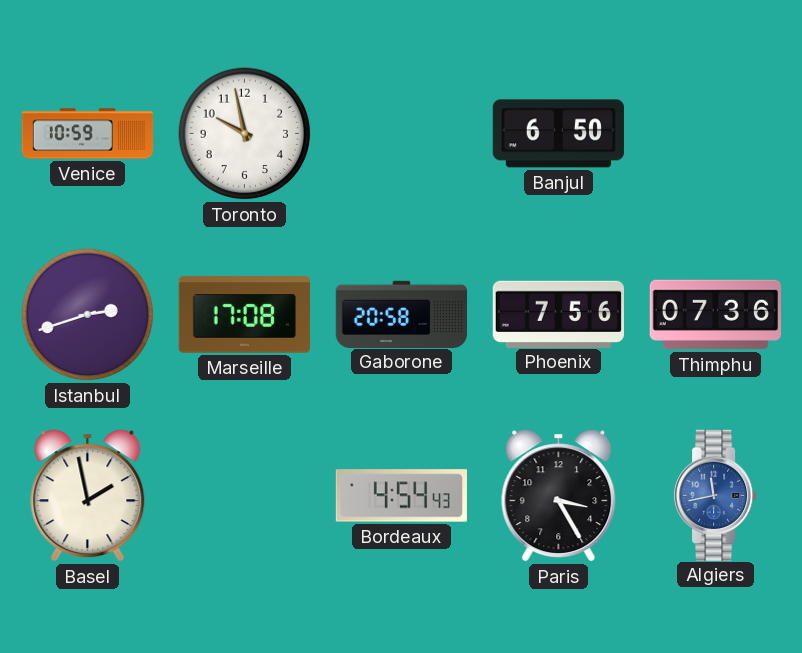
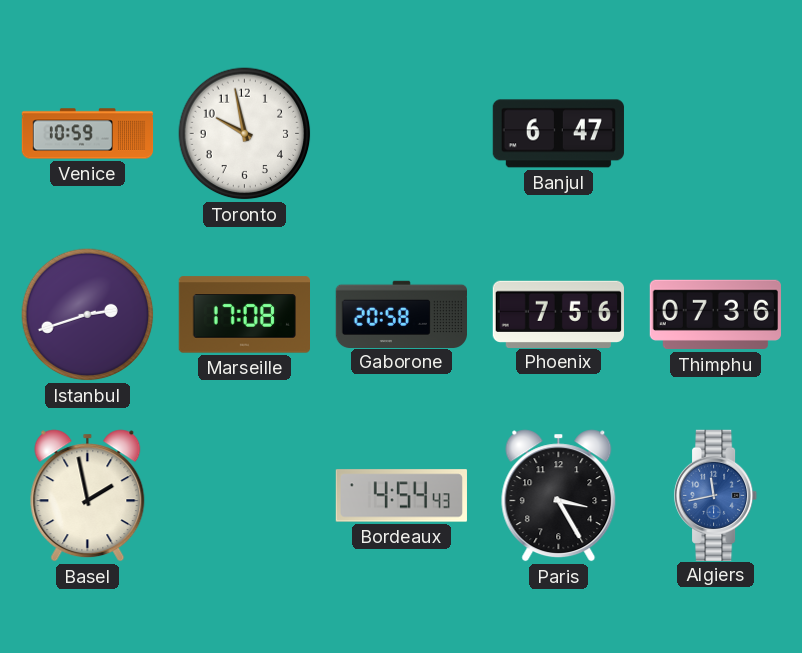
Banjul: 6:50 -> 6:47 (558, 134)
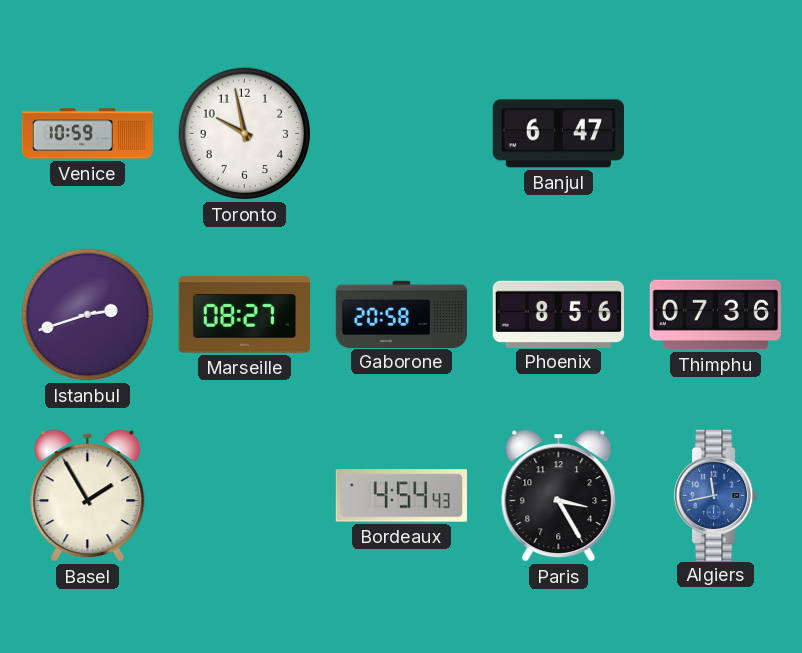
Marseille: 17:08 -> 08:27 (244, 315)
Phoenix: 7:56 -> 8:56 (558, 314)
Basel: 1:58 -> 1:55 (88, 496)
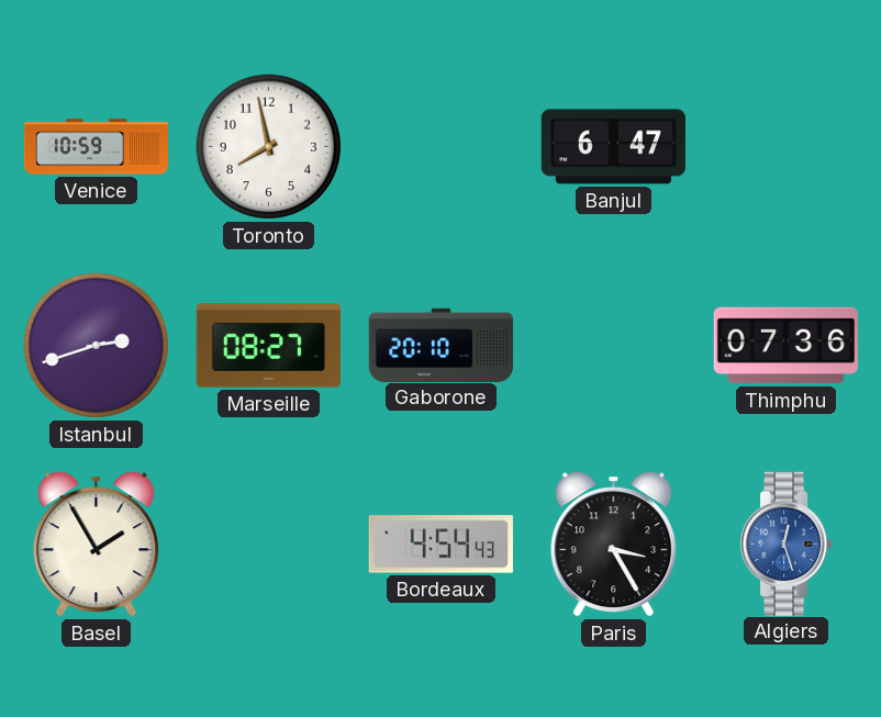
Toronto: 9:58 -> 7:58 (269, 147)
Gaborone: 20:58 -> 20:10 (440, 345)
Phoenix: 8:56 -> none (558, 314)
Algiers: 11:43 -> 12:27 (788, 544)
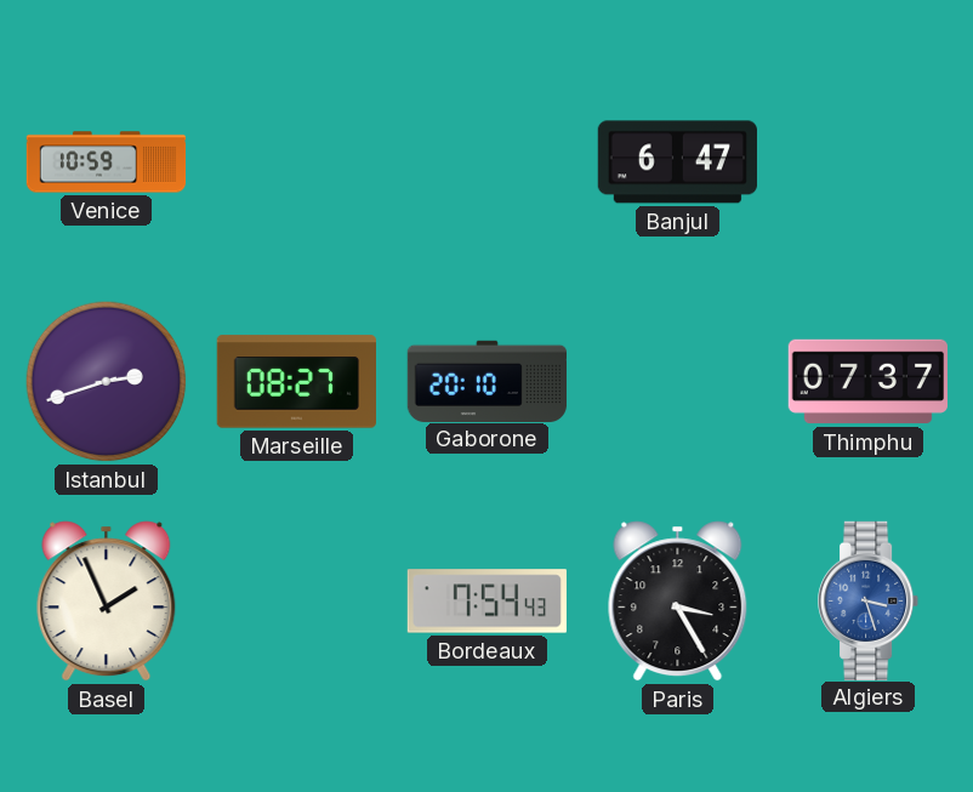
Toronto: 7:58 -> none (269, 147)
Thimphu: 07:36 -> 07:37 (867, 382)
Basel: 1:55 -> 1:56 (107, 602)
Bordeaux: 4:54 -> 7:54 (486, 602)
Algiers: 12:27 -> 3:27 (870, 600)
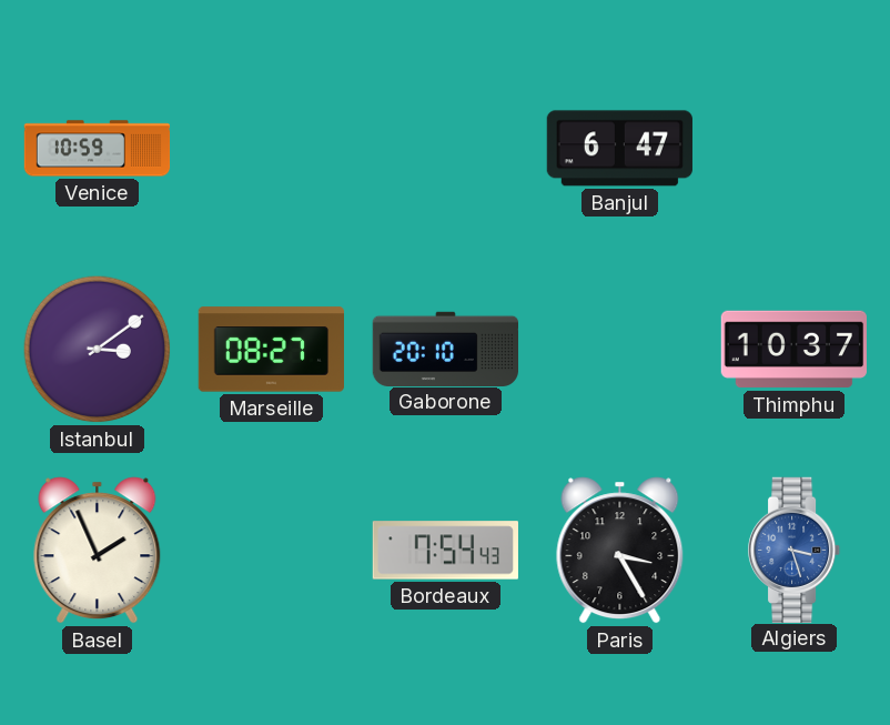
Istanbul: 2:42 -> 3:09 (98, 350)
Thimphu: 07:37 -> 10:37 (793, 350)
